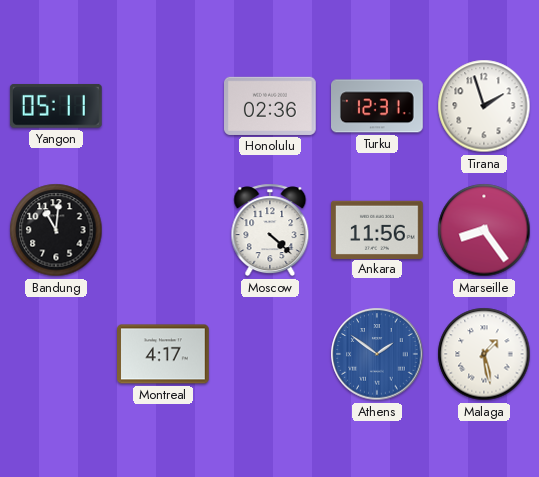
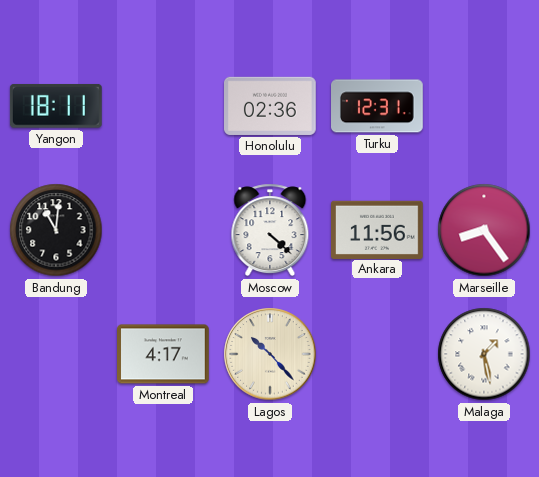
Yangon: 05:11 -> 18:11 (56, 106)
Tirana: 1:57 -> none (484, 106)
Lagos: none -> 10:23 (270, 354)
Athens: 1:51 -> none (377, 354)
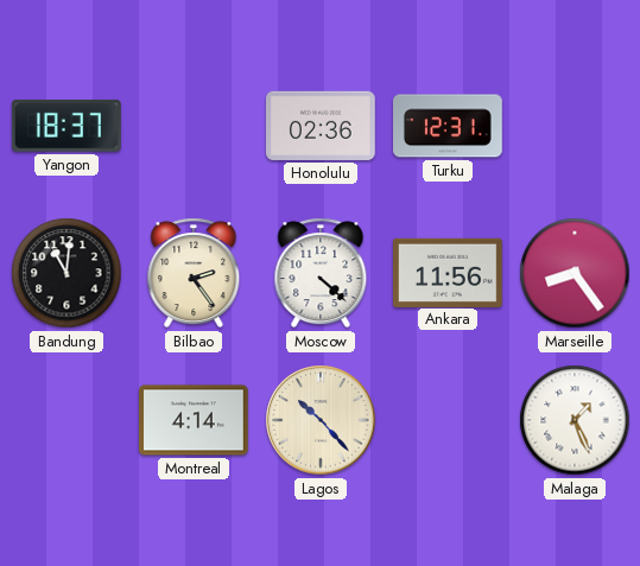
Yangon: 18:11 -> 18:37 (66, 126)
Bilbao: none -> 2:24 (194, 273)
Montreal: 4:17 -> 4:14 (195, 420)
Malaga: 1:28 -> 1:26 (575, 420)
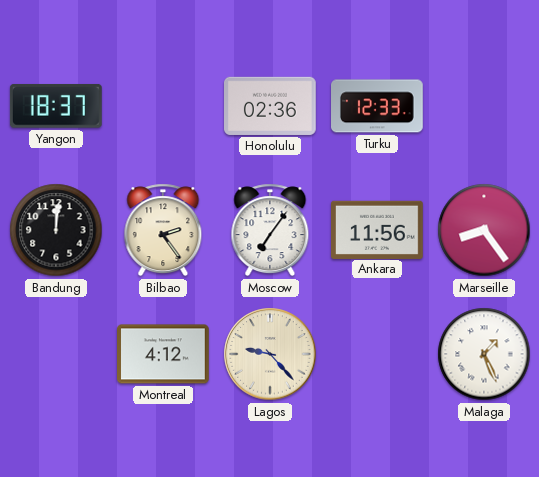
Turku: 12:31 -> 12:33 (378, 106)
Bandung: 11:01 -> 12:01 (56, 230)
Moscow: 4:22 -> 7:06 (270, 230)
Montreal: 4:14 -> 4:12 (164, 354)
Lagos: 10:23 -> 9:23 (270, 354)
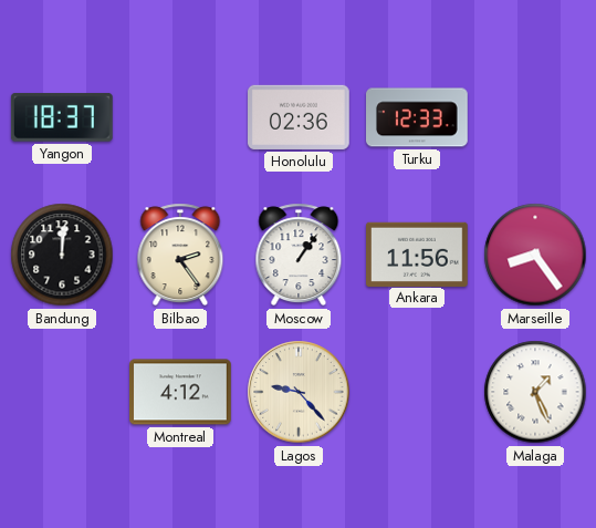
Moscow: 7:06 -> 1:06 (299, 255)
